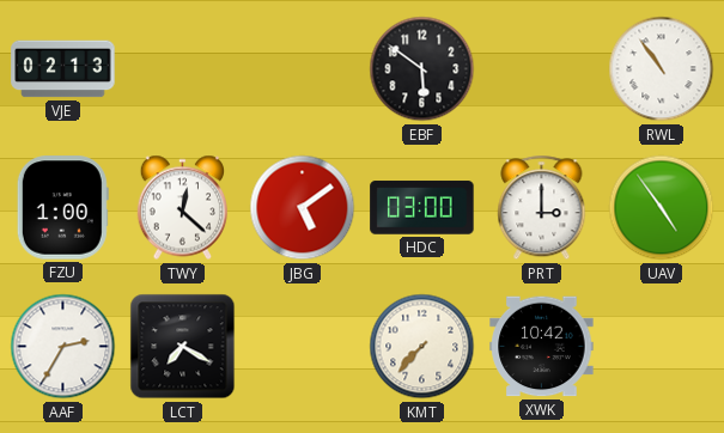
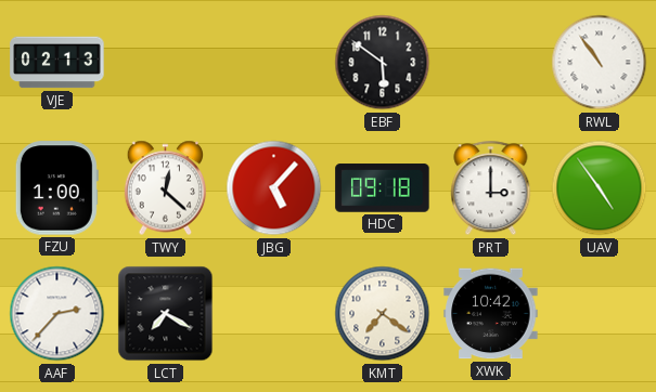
JBG: 5:09 -> 5:07 (274, 188)
HDC: 03:00 -> 09:18 (383, 188)
AAF: 2:35 -> 2:37 (57, 314)
KMT: 7:37 -> 7:21 (383, 314)
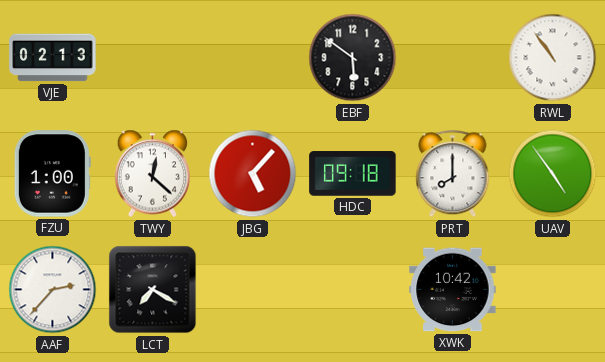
PRT: 3:00 -> 8:00 (453, 174)
KMT: 7:21 -> none (383, 314)
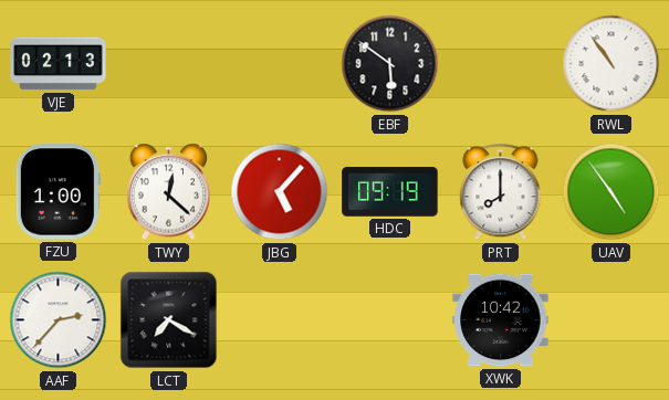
HDC: 09:18 -> 09:19 (390, 192)
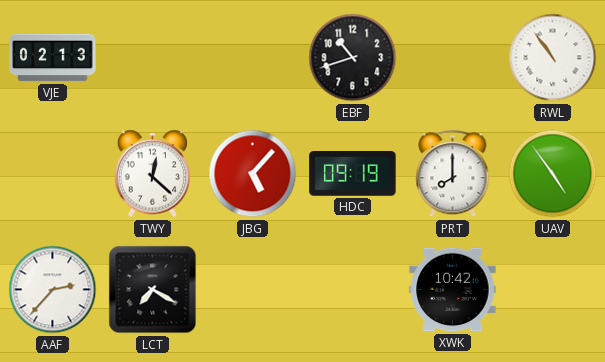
EBF: 5:51 -> 10:42 (353, 58)
FZU: 1:00 -> none (58, 192)
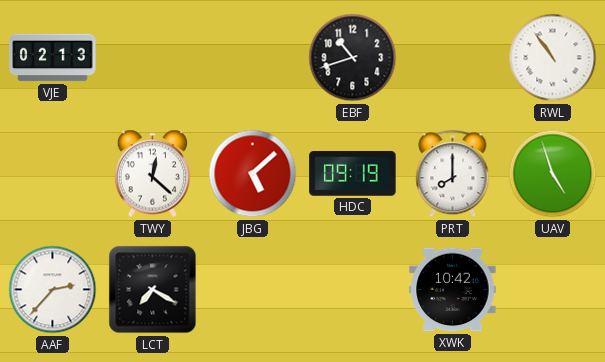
JBG: 5:07 -> 5:08 (253, 174)
UAV: 4:54 -> 4:57 (553, 174)
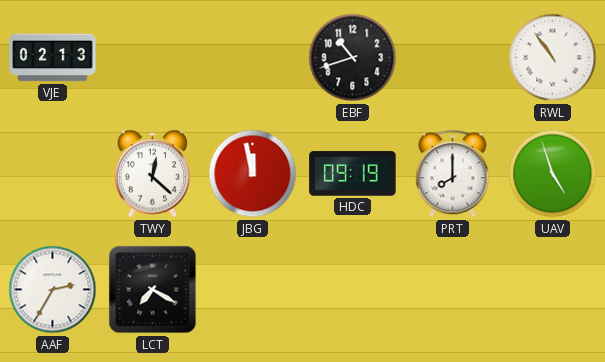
JBG: 5:08 -> 11:58 (253, 174)
AAF: 2:37 -> 2:35 (53, 290)
XWK: 10:42 -> none (453, 290)
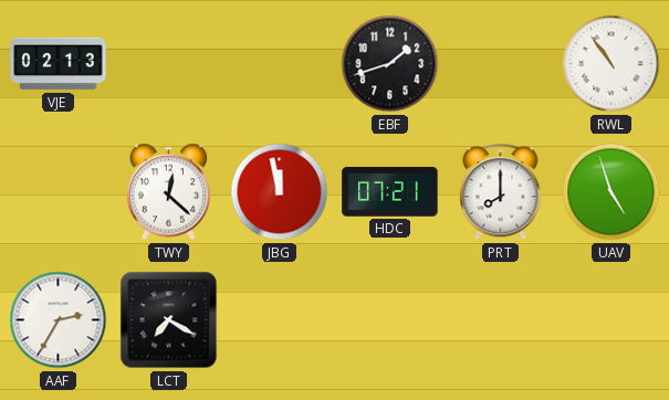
EBF: 10:42 -> 1:42 (390, 64)
HDC: 09:19 -> 07:21 (390, 192)
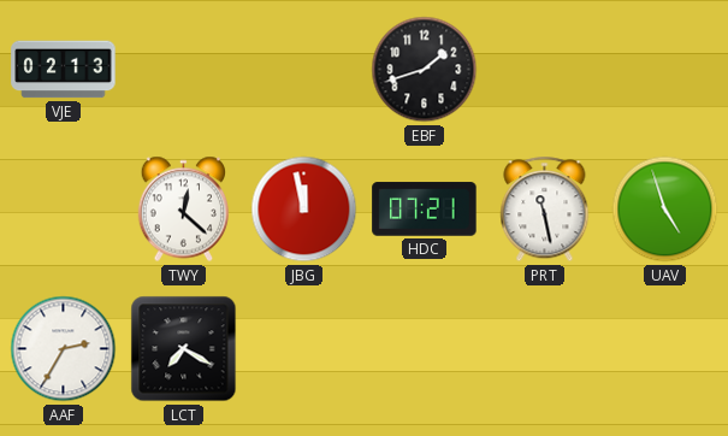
RWL: 10:54 -> none (611, 64)
PRT: 8:00 -> 11:28 (545, 210)
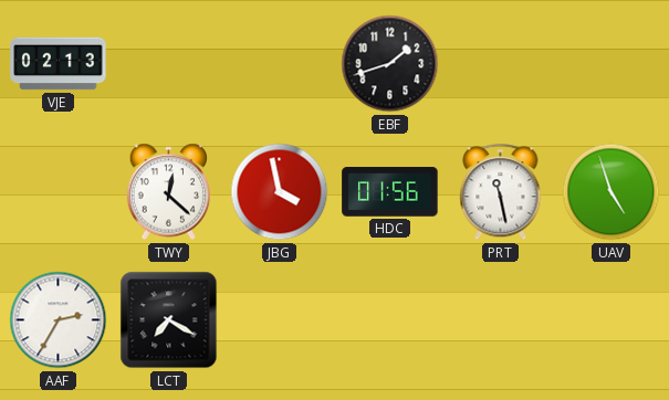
JBG: 11:58 -> 3:58 (280, 192)
HDC: 07:21 -> 01:56 (390, 192)
